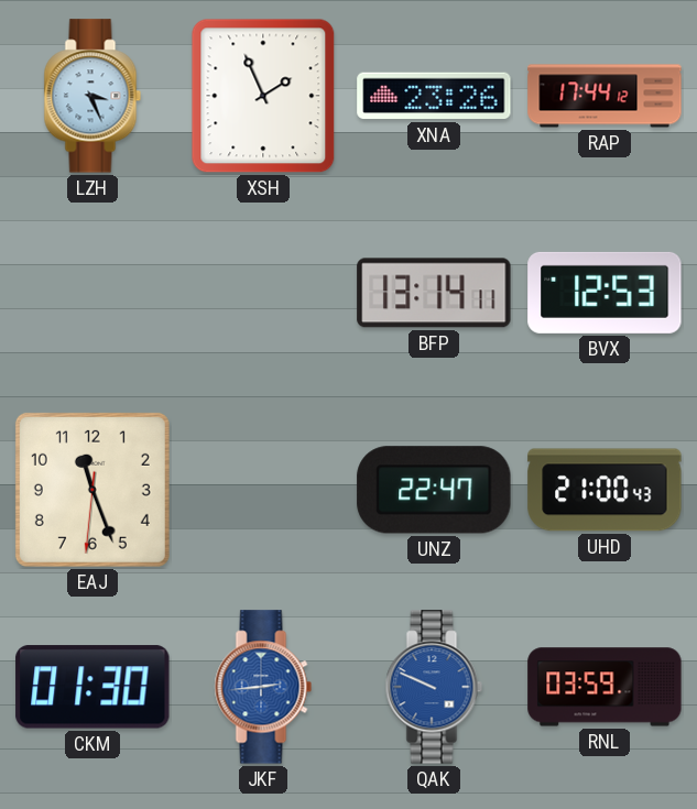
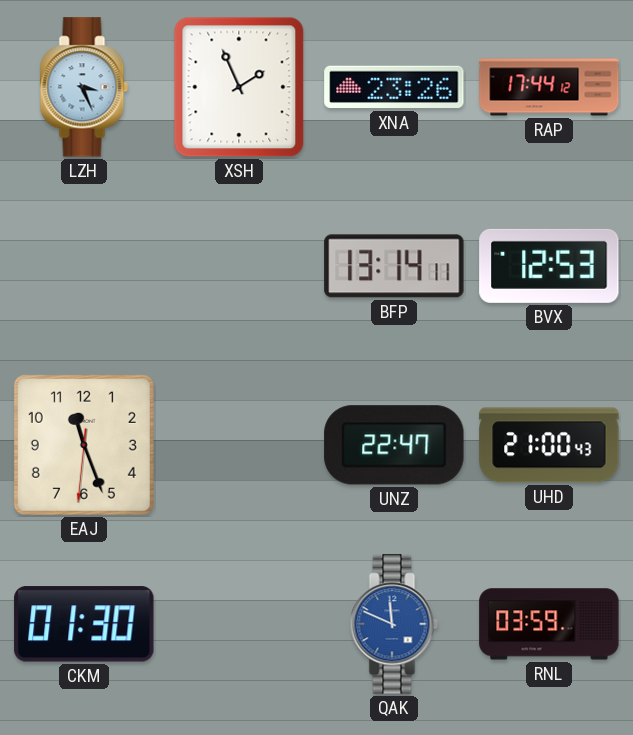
JKF: 2:44 -> none (263, 687)
QAK: 9:49 -> 11:49 (394, 624)
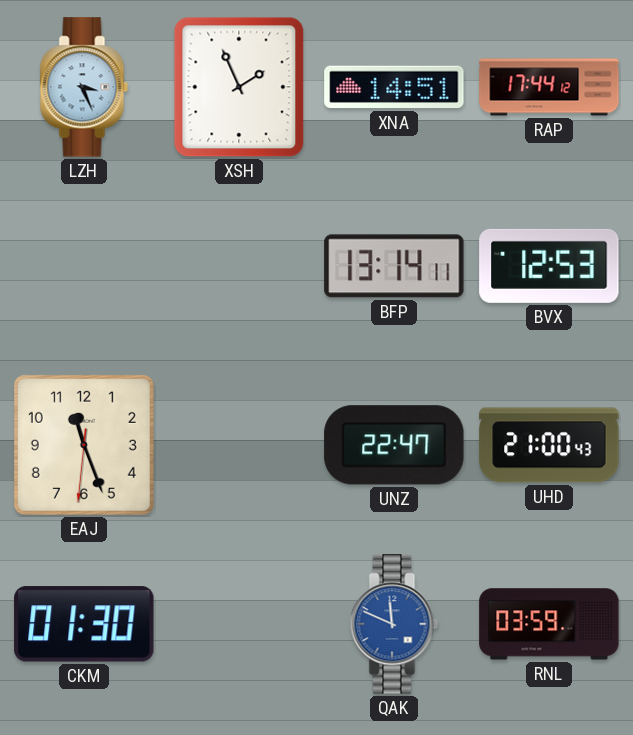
XNA: 23:26 -> 14:51 (394, 87)
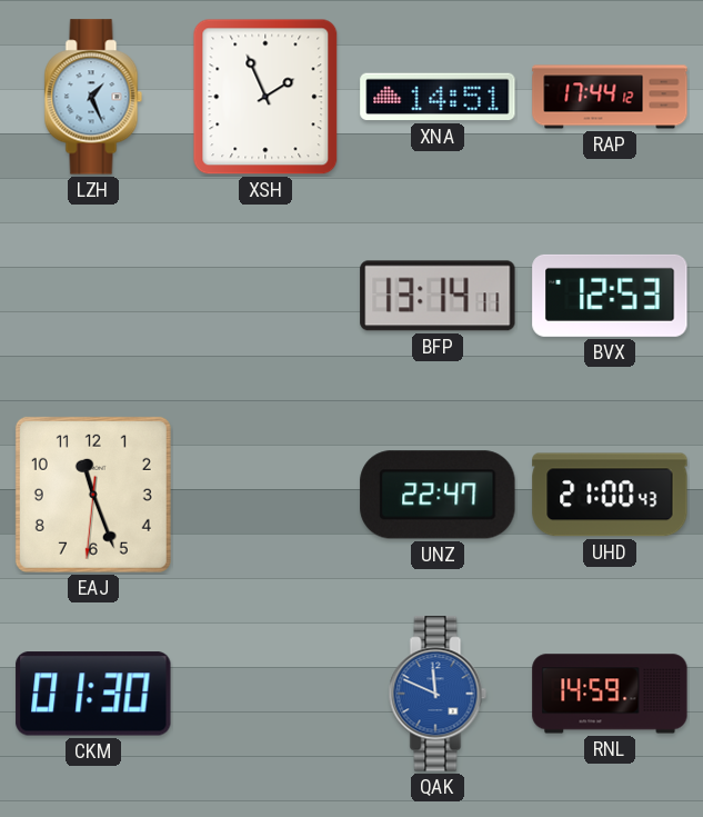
LZH: 3:26 -> 1:26 (93, 97)
RNL: 03:59 -> 14:59 (610, 694)
